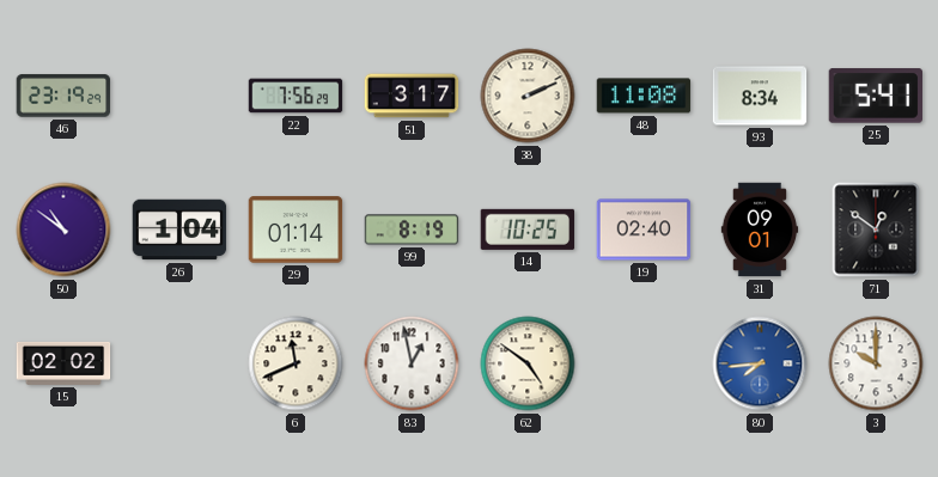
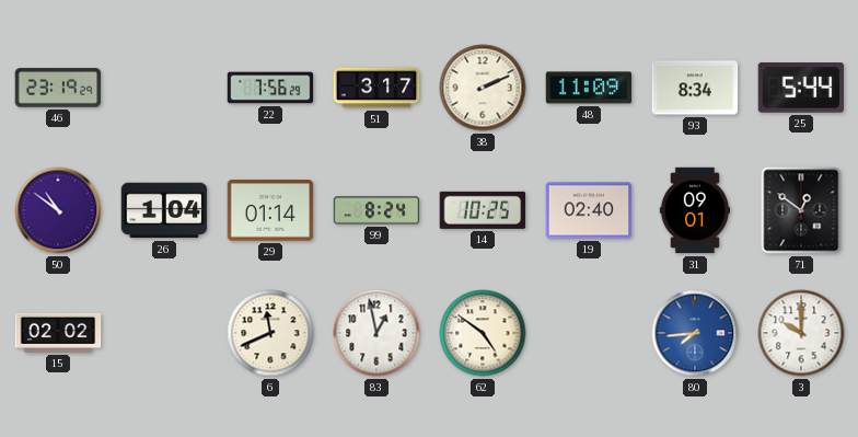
48: 11:08 -> 11:09 (589, 88)
25: 5:41 -> 5:44 (801, 88)
99: 8:19 -> 8:24 (376, 210)
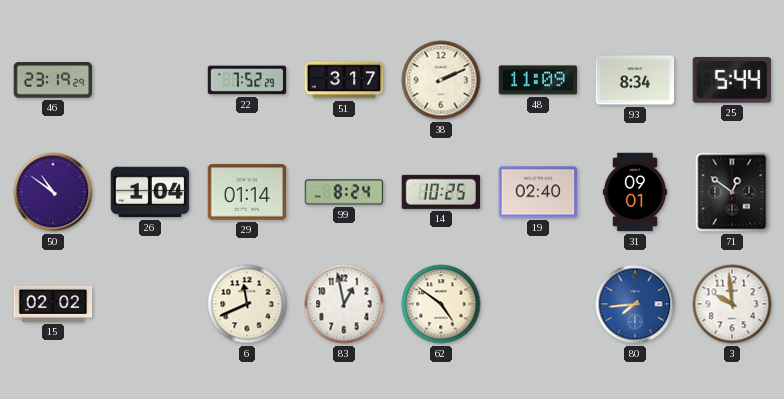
22: 7:56 -> 7:52 (247, 80)
3: 10:00 -> 9:59 (732, 304)
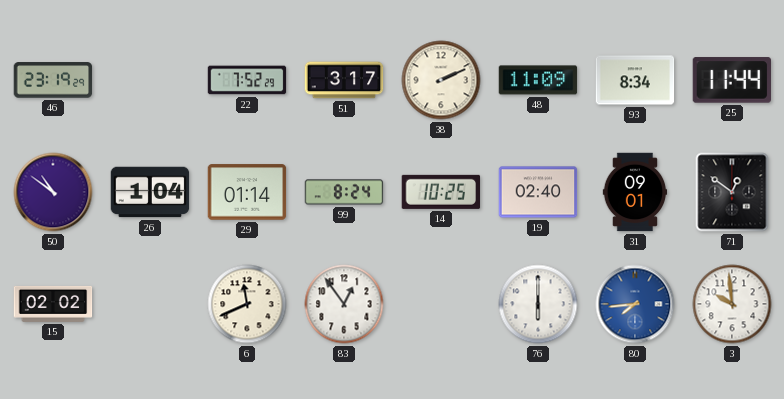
25: 5:44 -> 11:44 (732, 80)
83: 12:58 -> 12:54 (344, 304)
62: 4:51 -> none (441, 304)
76: none -> 6:00 (538, 304)
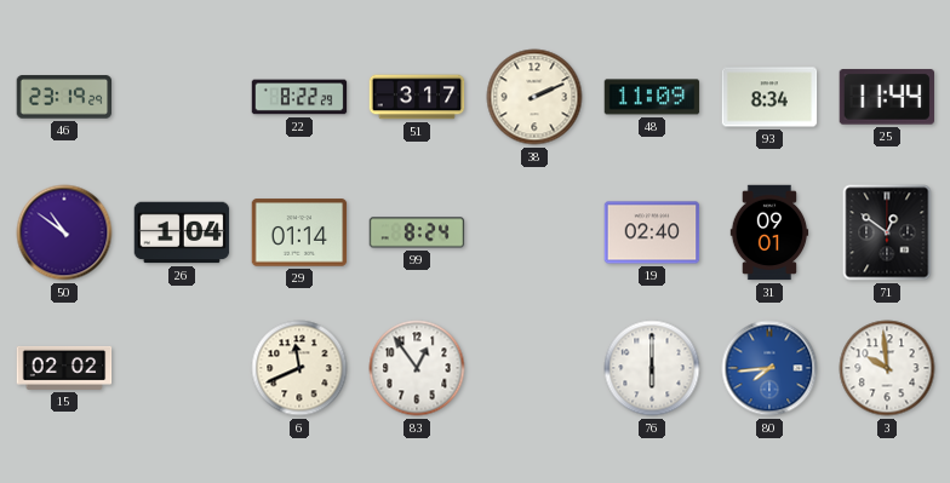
22: 7:52 -> 8:22 (299, 97)
14: 10:25 -> none (441, 192)
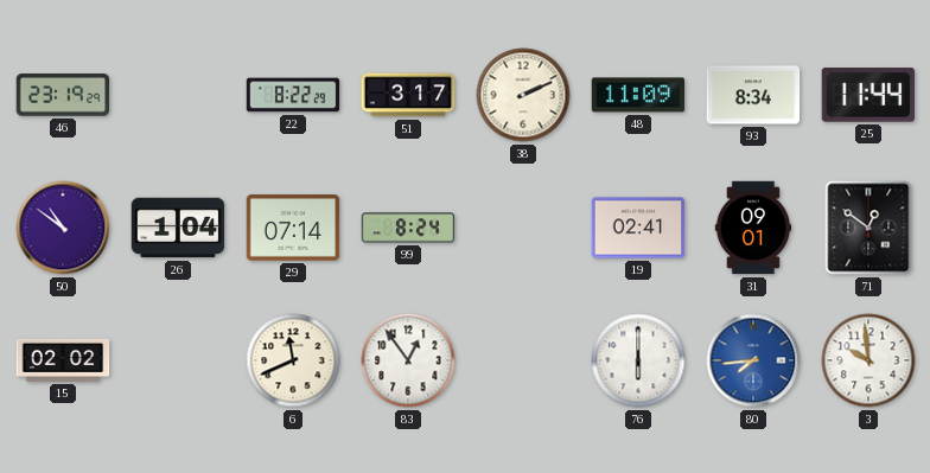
29: 01:14 -> 07:14 (293, 228)
19: 02:40 -> 02:41 (638, 228)
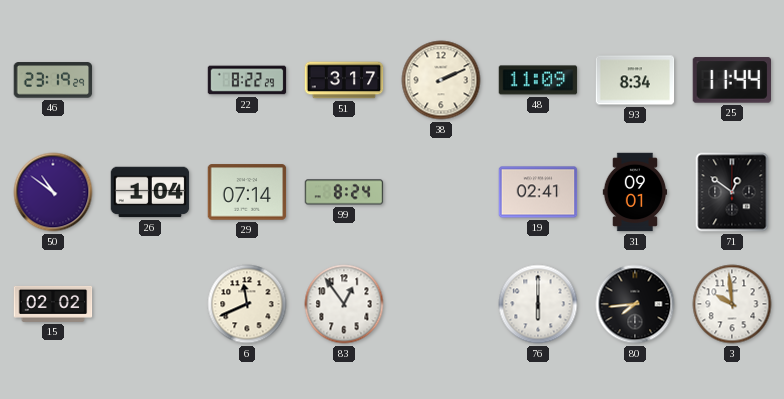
80 dial: blue -> black (635, 304)
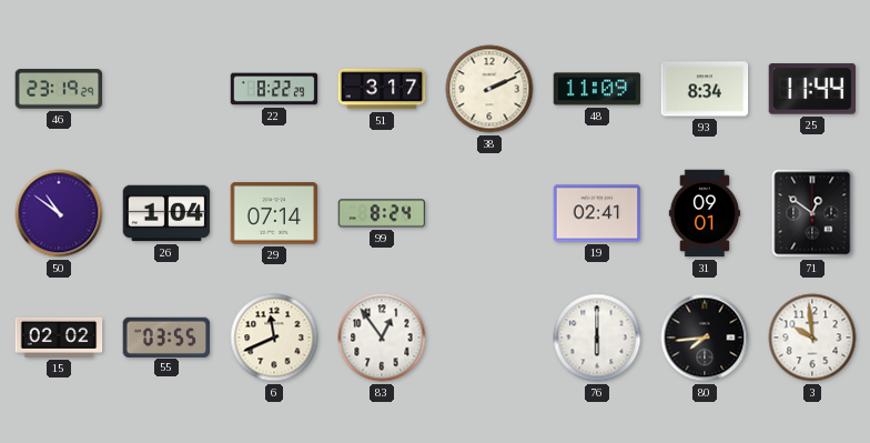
55: none -> 03:55 (166, 336)
